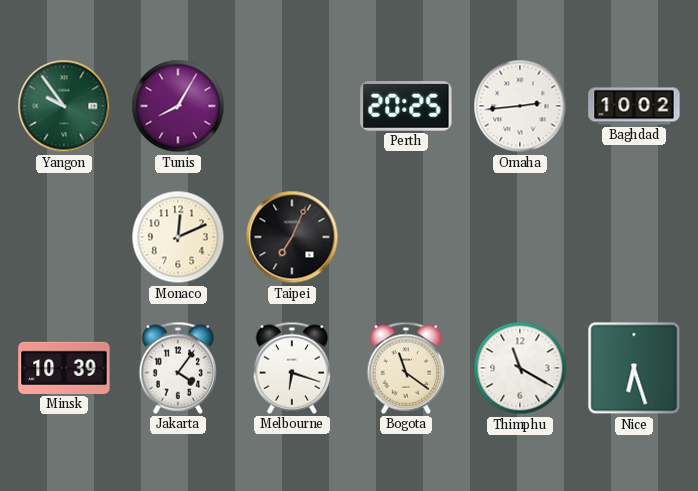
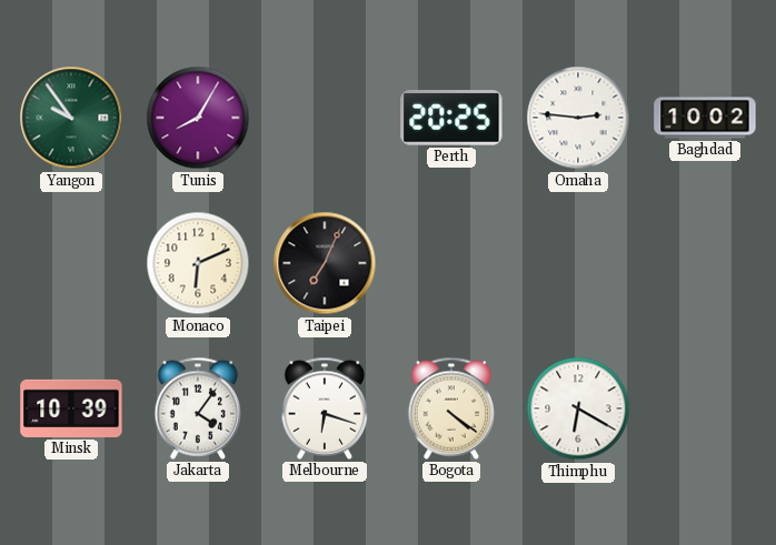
Omaha: 2:44 -> 2:46 (578, 118)
Monaco: 12:11 -> 6:11 (198, 263)
Bogota: 11:21 -> 4:21 (451, 408)
Thimphu: 11:20 -> 6:20 (578, 408)
Nice: 6:27 -> none (634, 368)
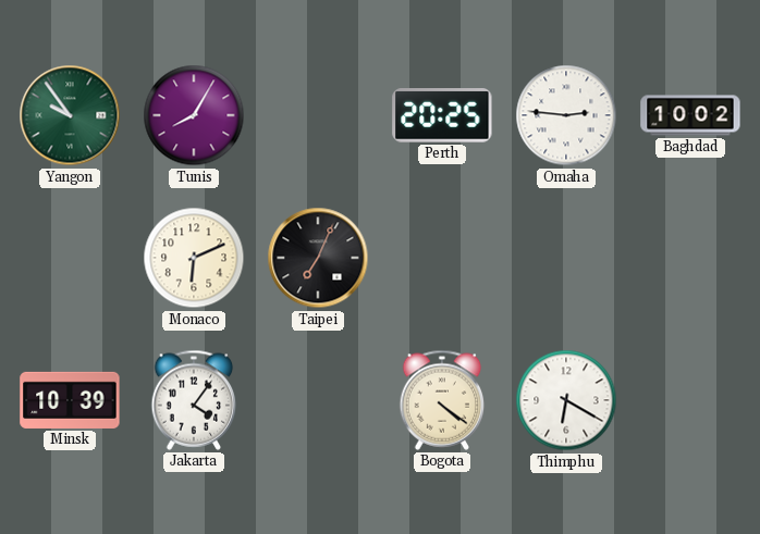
Melbourne: 6:18 -> none (325, 408)
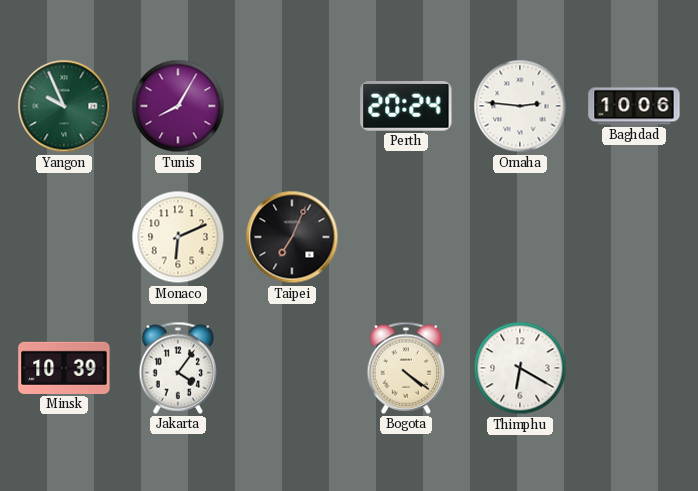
Yangon: 9:54 -> 9:56 (64, 106)
Perth: 20:25 -> 20:24 (406, 107)
Baghdad: 10:02 -> 10:06 (634, 106)
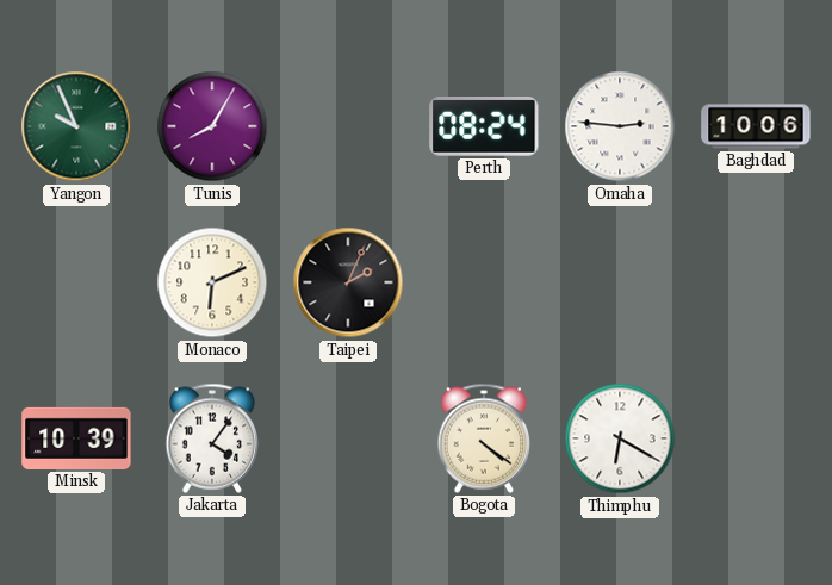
Perth: 20:24 -> 08:24 (484, 127)
Taipei: 7:04 -> 2:04 (348, 282)
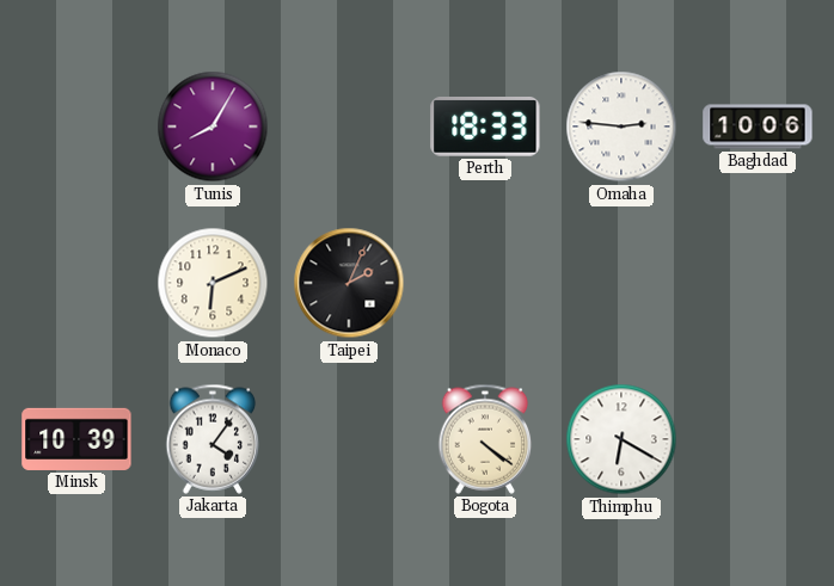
Yangon: 9:56 -> none (76, 126)
Perth: 08:24 -> 18:33 (485, 128)
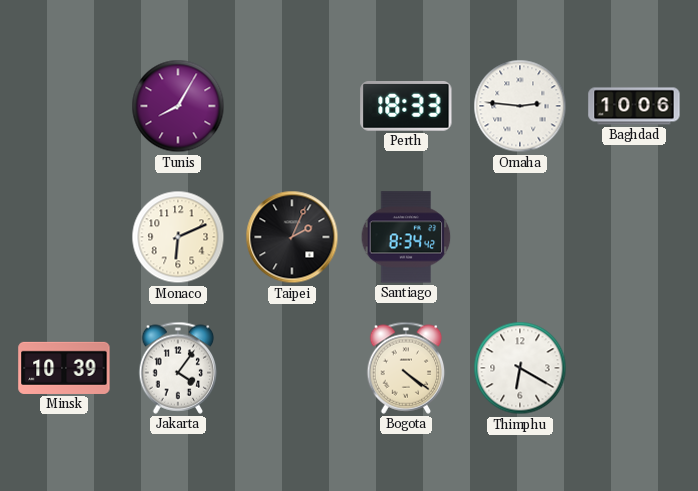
Santiago: none -> 8:34 (406, 237)
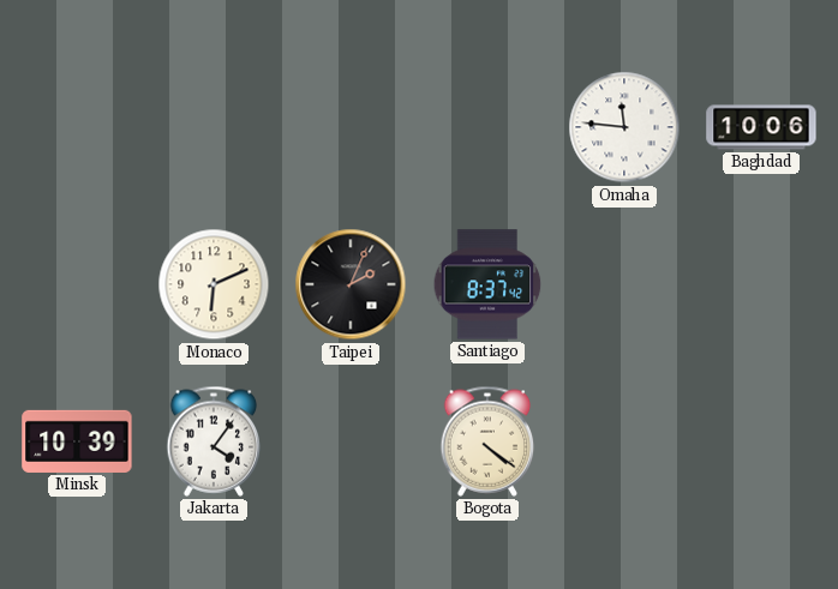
Tunis: 8:05 -> none (178, 106)
Perth: 18:33 -> none (406, 107)
Omaha: 2:46 -> 11:46 (624, 127)
Santiago: 8:34 -> 8:37 (487, 284)
Thimphu: 6:20 -> none (520, 368)
